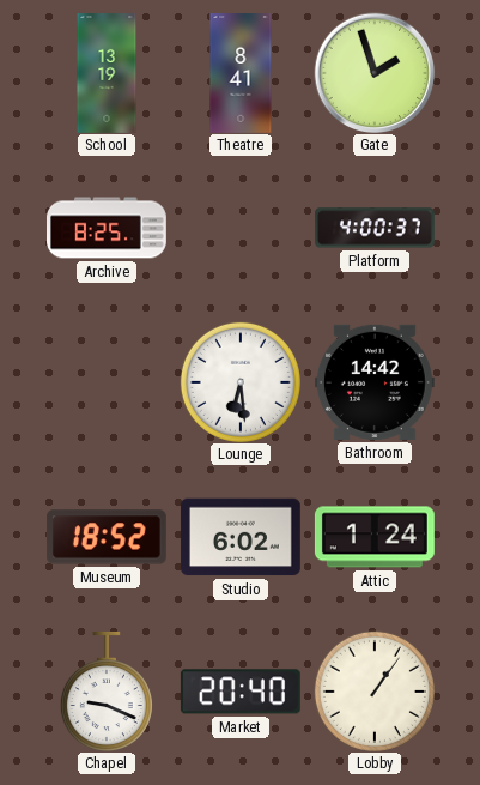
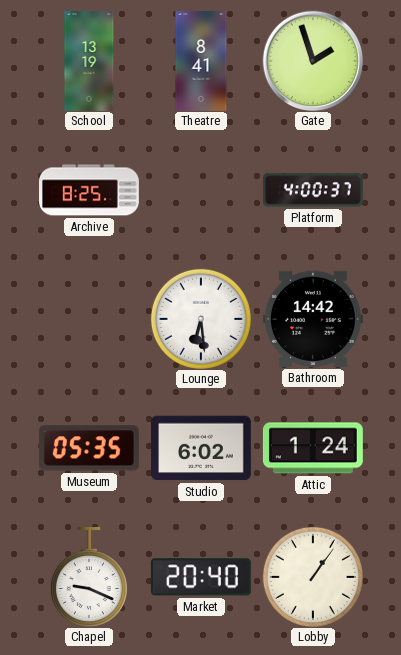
Museum: 18:52 -> 05:35 (89, 448)
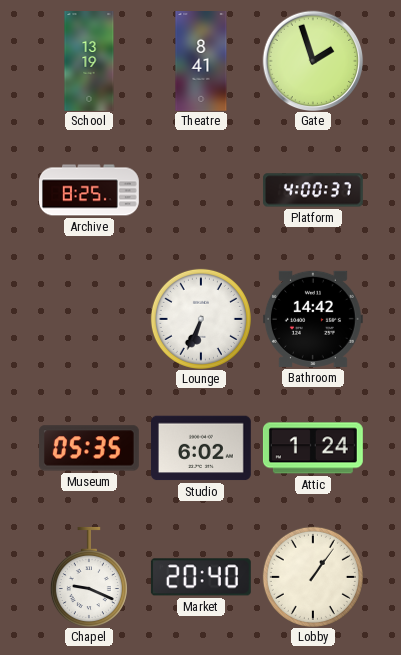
Lounge: 6:29 -> 6:34 (201, 319)
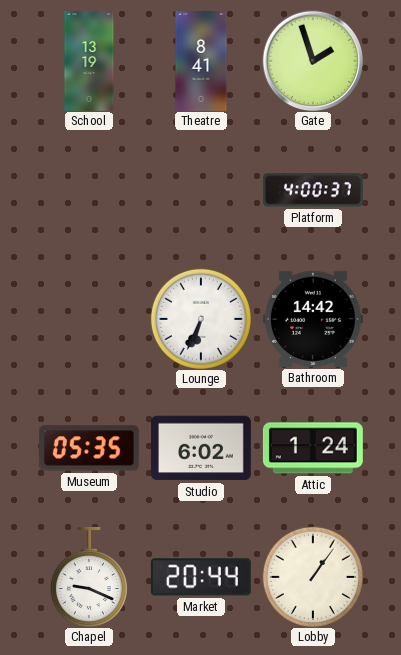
Archive: 8:25 -> none (90, 190)
Market: 20:40 -> 20:44 (201, 577)
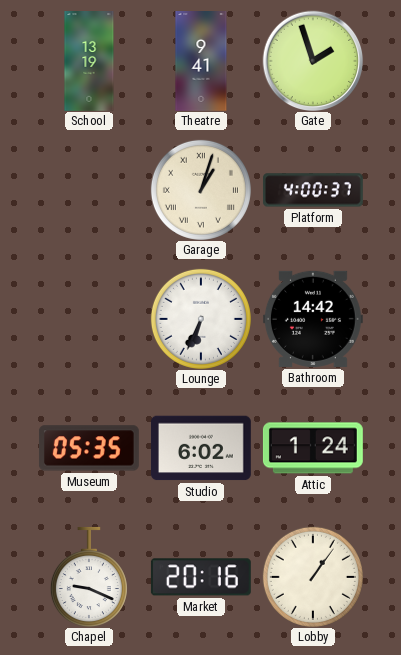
Theatre: 8:41 -> 9:41 (201, 62)
Garage: none -> 1:03 (201, 190)
Market: 20:44 -> 20:16 (201, 577)
